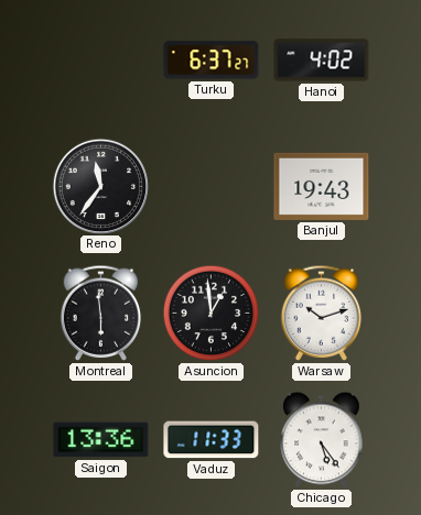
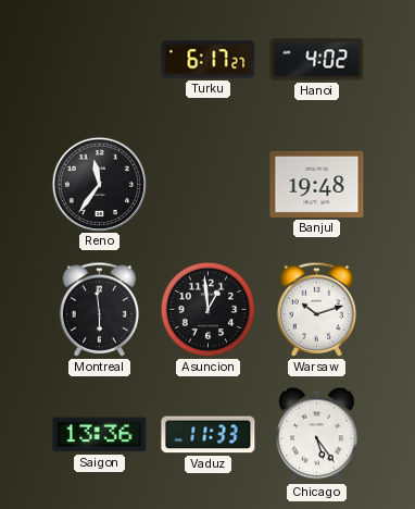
Turku: 6:37 -> 6:17 (209, 60)
Banjul: 19:43 -> 19:48 (317, 184)
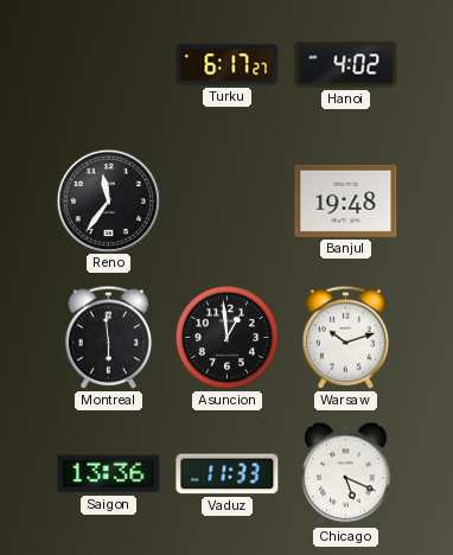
Chicago: 5:24 -> 5:19 (346, 474)
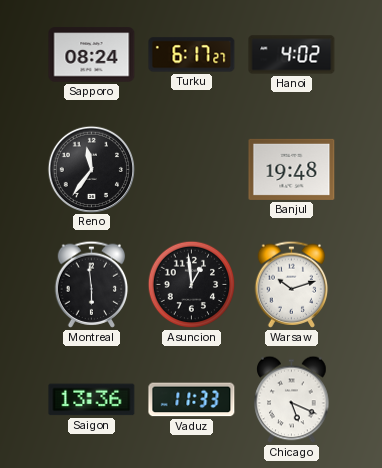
Sapporo: none -> 08:24 (92, 55)
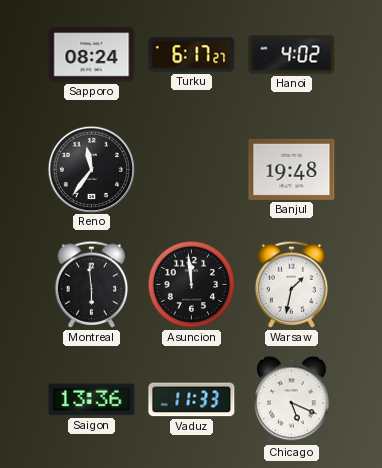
Asuncion: 12:59 -> 11:59 (192, 285)
Warsaw: 10:12 -> 1:32 (292, 284)
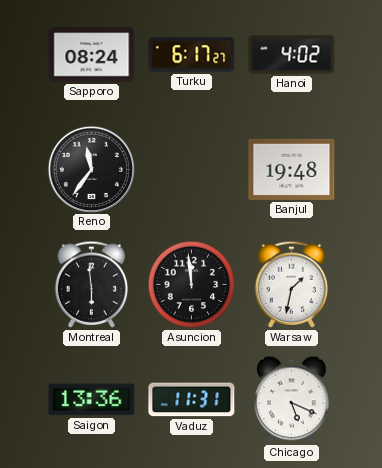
Vaduz: 11:33 -> 11:31 (192, 400)
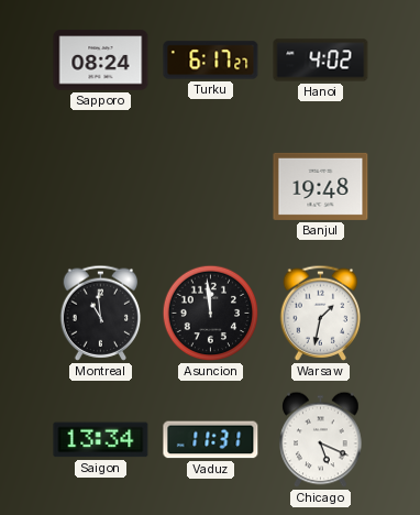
Reno: 11:36 -> none (91, 169)
Montreal: 5:59 -> 10:59 (101, 313)
Saigon: 13:36 -> 13:34 (101, 440)
